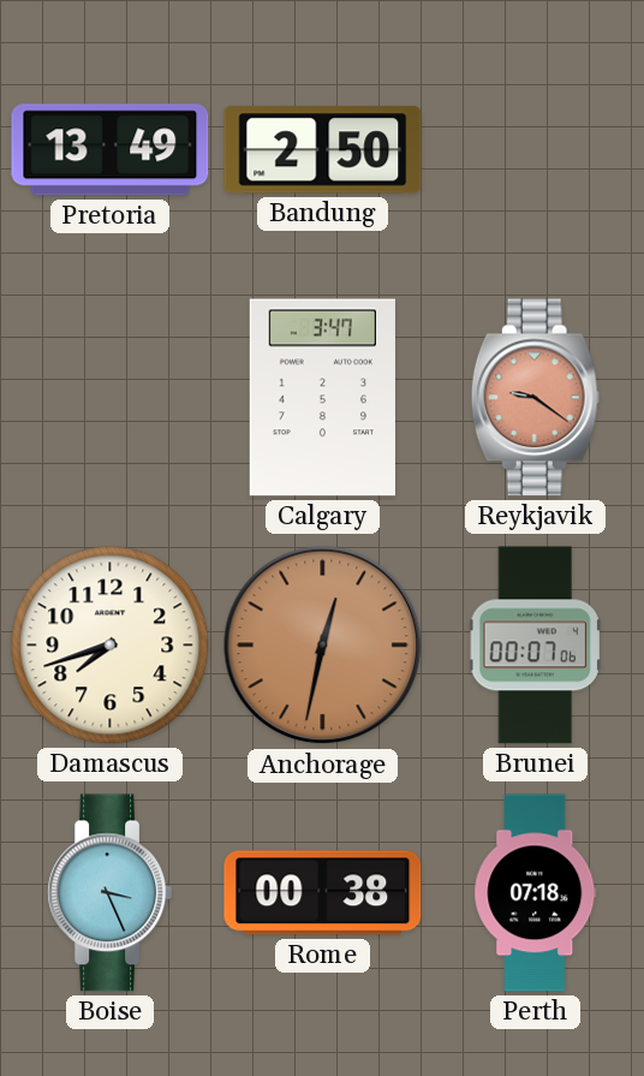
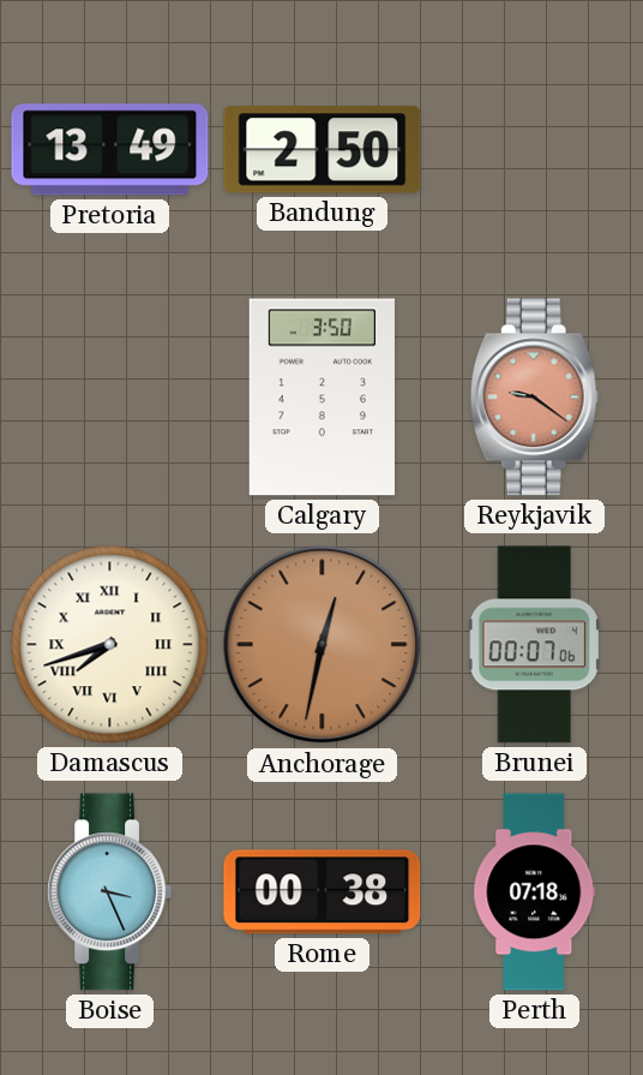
Calgary: 3:47 -> 3:50 (321, 398)
Damascus numerals: Arabic -> Roman (110, 645)
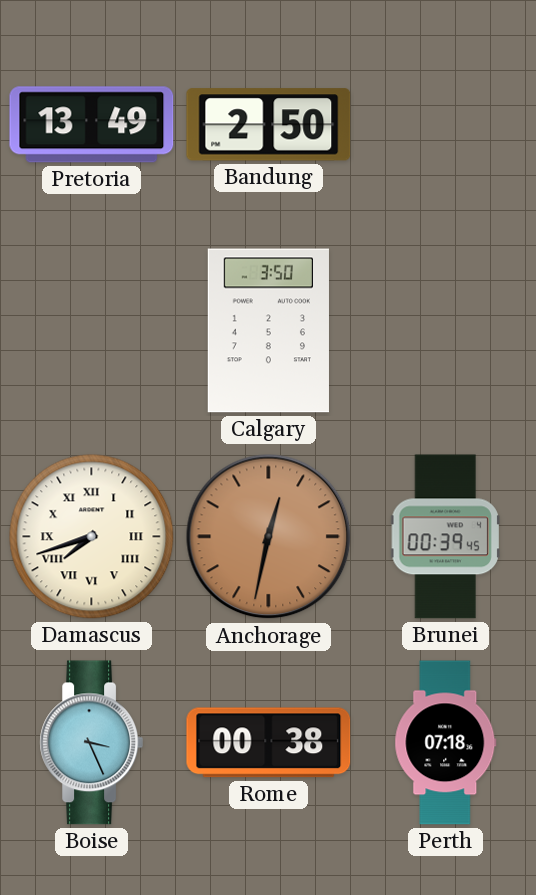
Reykjavik: 9:21 -> none (534, 398)
Brunei: 00:07 -> 00:39 (445, 537)
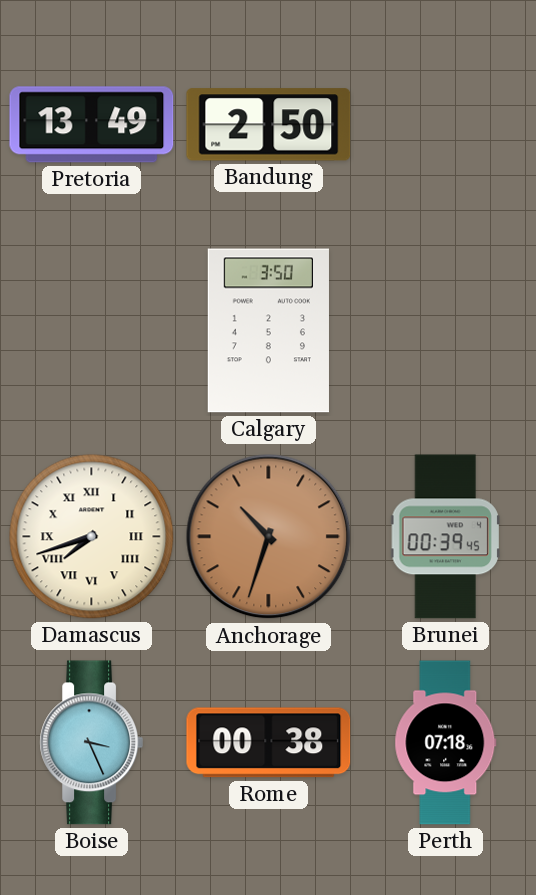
Anchorage: 12:32 -> 10:33 (269, 537)
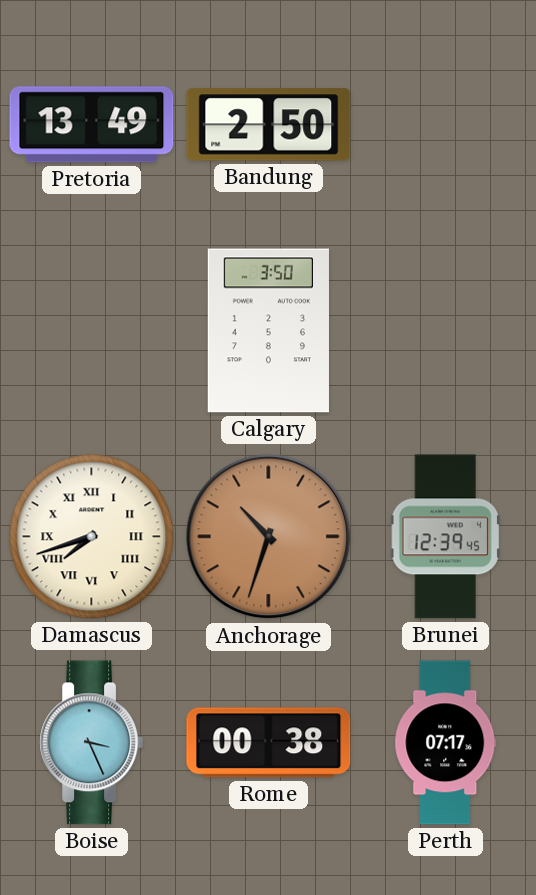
Brunei: 00:39 -> 12:39 (445, 537)
Perth: 07:18 -> 07:17 (446, 743)
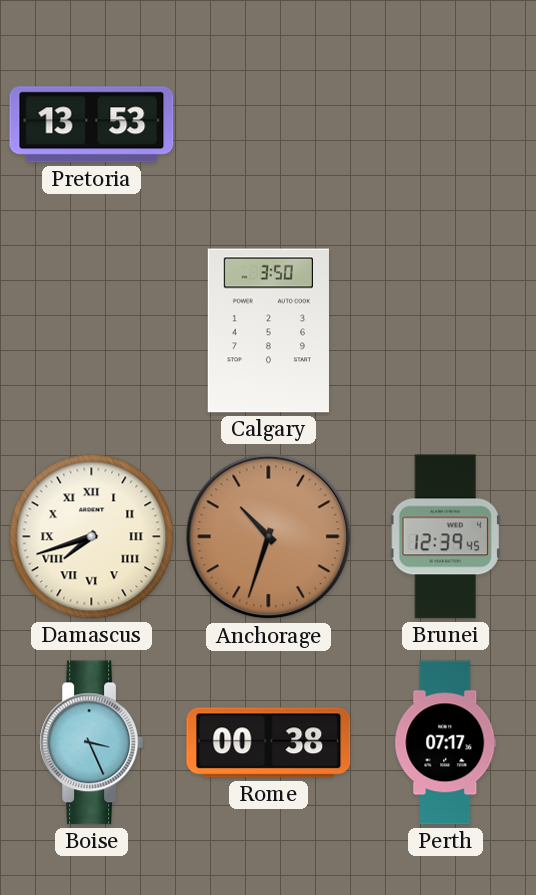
Pretoria: 13:49 -> 13:53 (92, 125)
Bandung: 2:50 -> none (269, 125)
